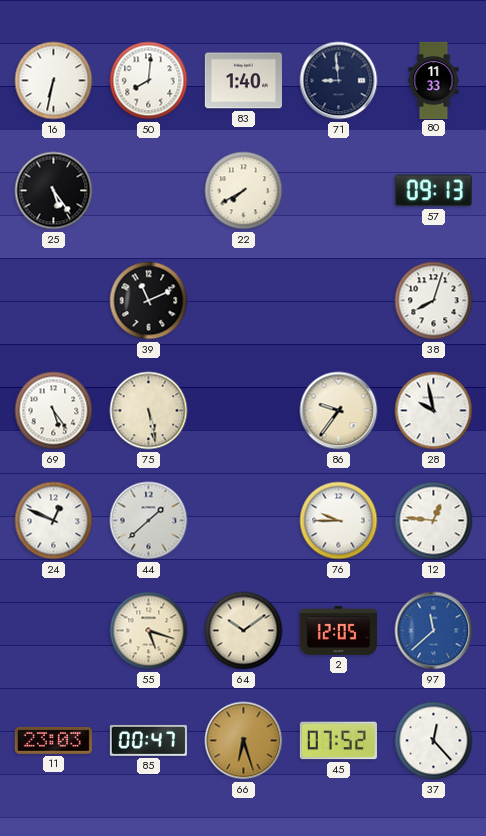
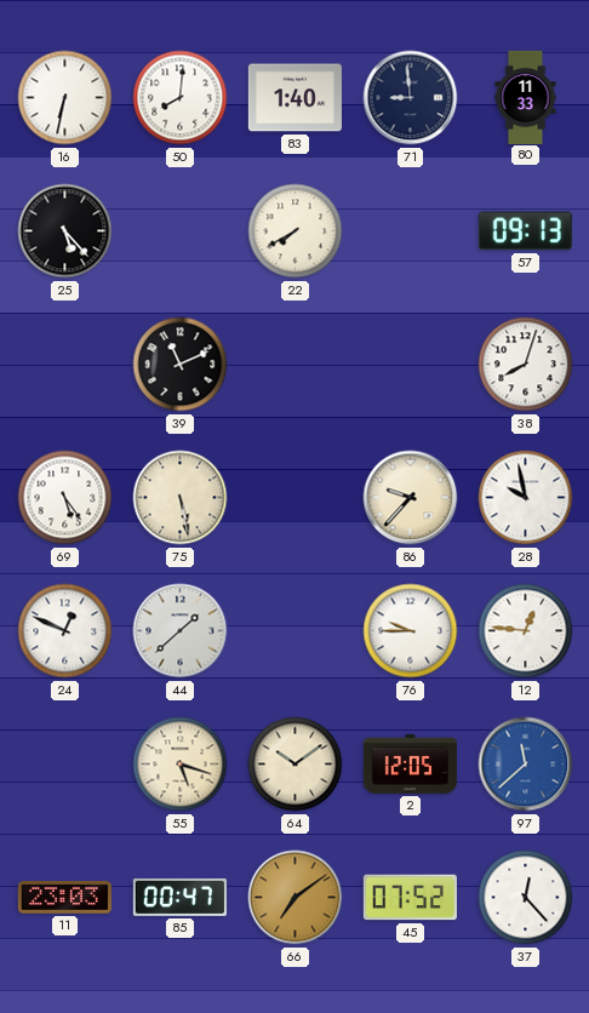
25: 5:24 -> 5:23 (65, 231)
86: 9:36 -> 9:37 (411, 498)
66: 6:27 -> 7:09 (296, 898)
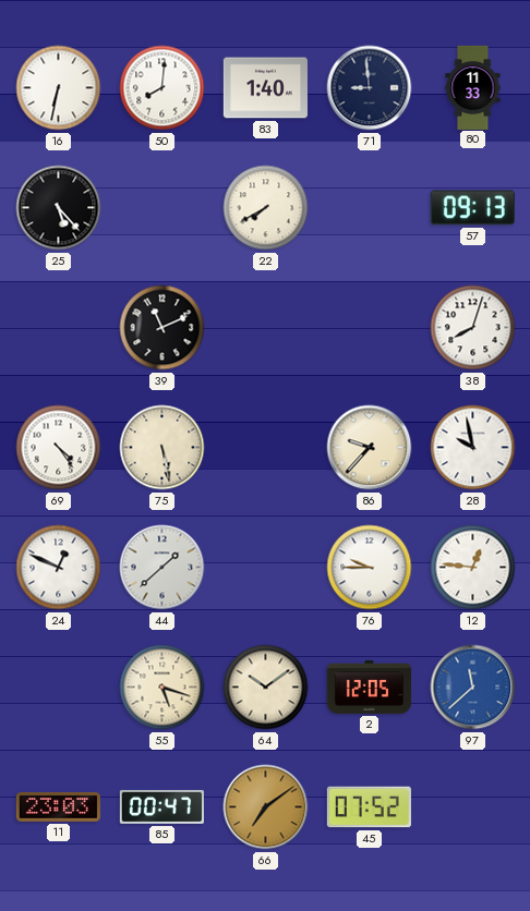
69: 5:24 -> 4:24 (59, 448)
37: 12:23 -> none (526, 898)
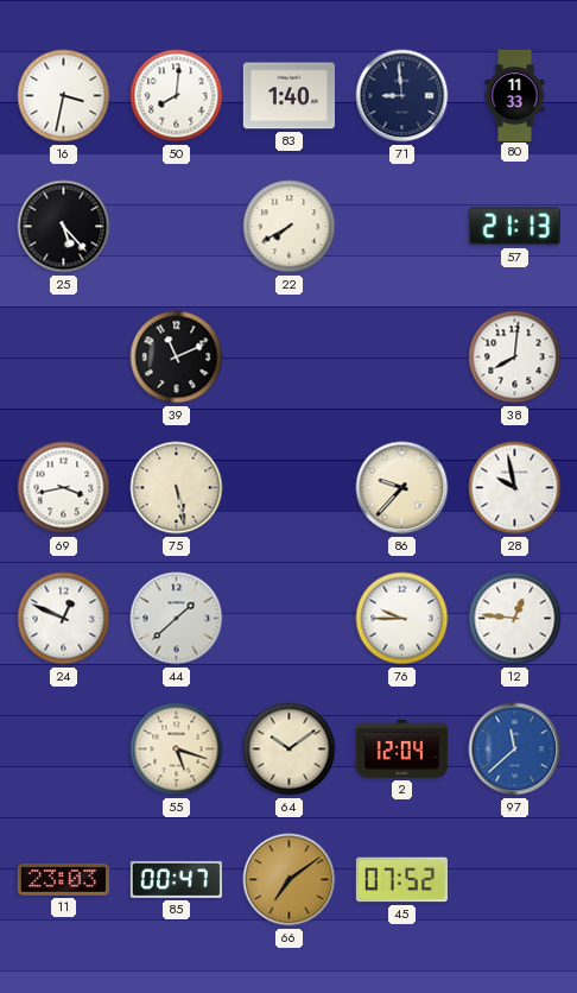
16: 6:32 -> 3:32 (64, 96)
57: 09:13 -> 21:13 (514, 227)
38: 8:03 -> 8:01 (515, 358)
69: 4:24 -> 3:43 (64, 488)
2: 12:05 -> 12:04 (401, 748)
